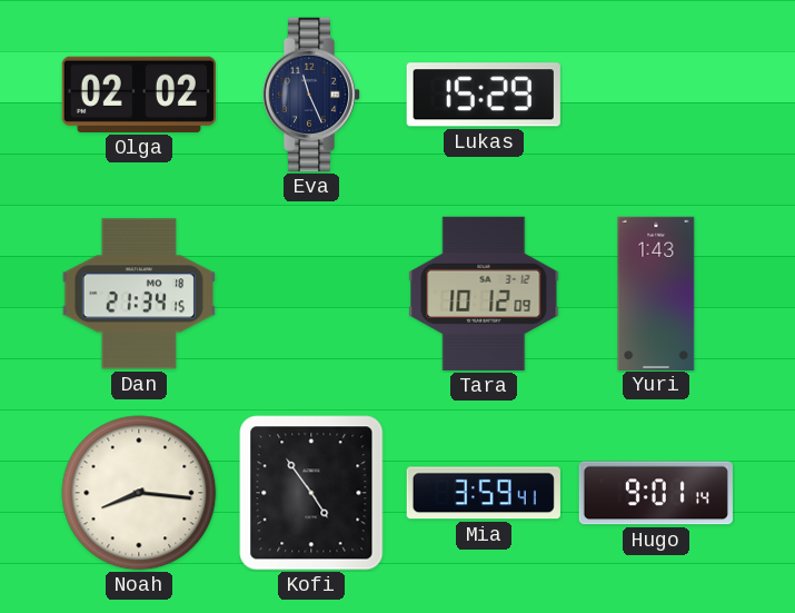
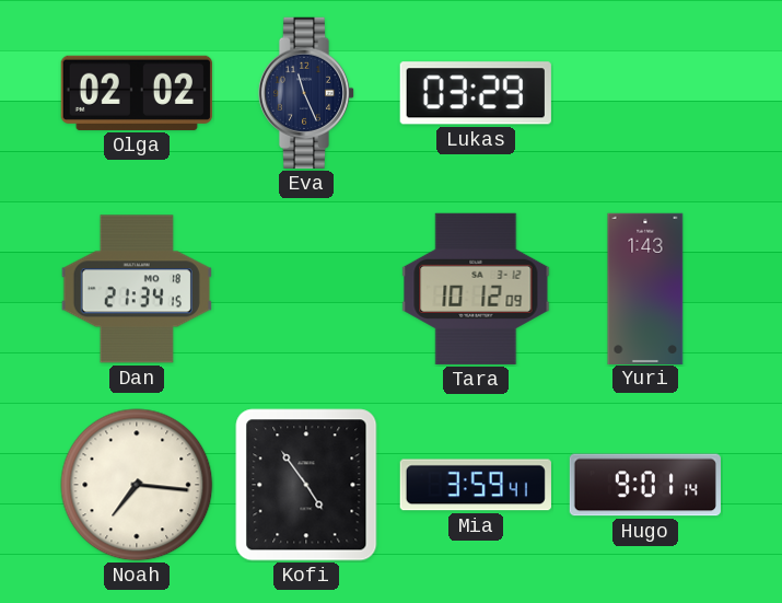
Lukas: 15:29 -> 03:29 (476, 93)
Noah: 8:16 -> 7:16 (137, 485)
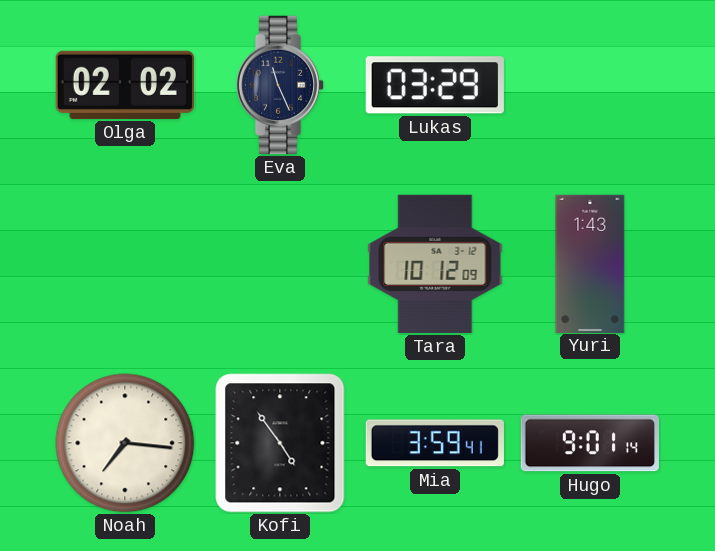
Dan: 21:34 -> none (137, 289)
